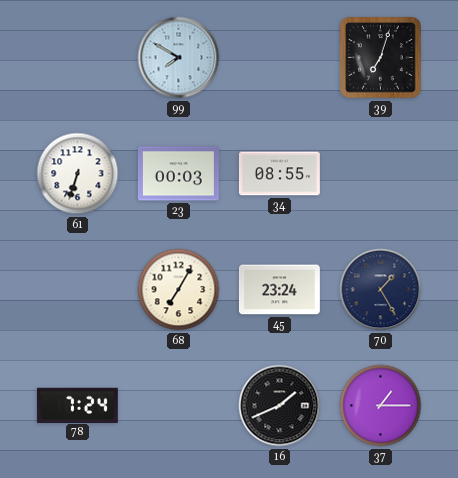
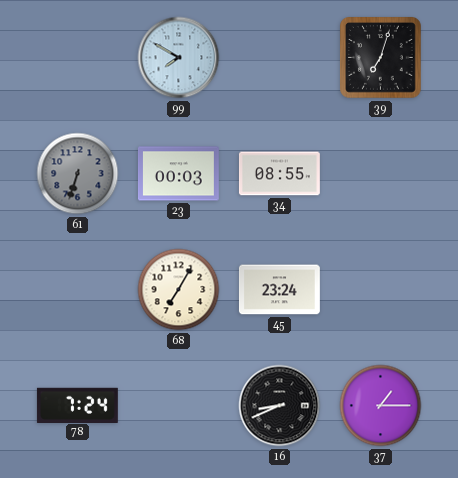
61 dial: white -> grey (78, 174)
70: 1:25 -> none (381, 290)
16: 1:41 -> 8:41 (280, 406)
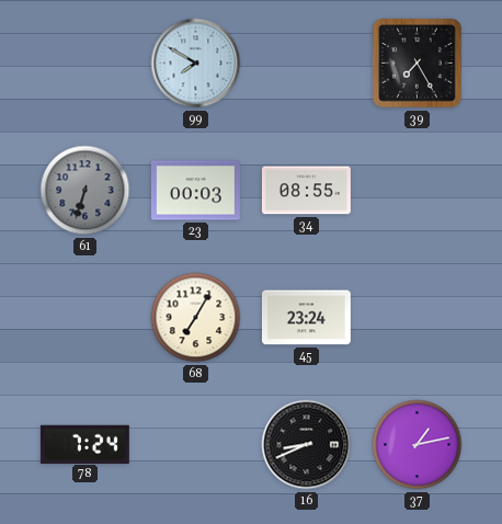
39: 7:03 -> 7:25 (418, 64)
37: 1:15 -> 1:13 (418, 445)
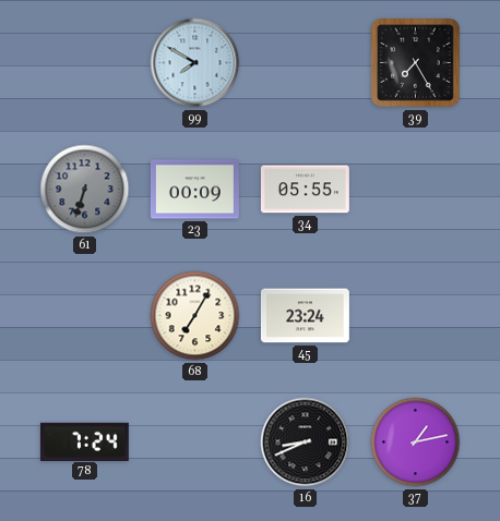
23: 00:03 -> 00:09 (194, 190)
34: 08:55 -> 05:55 (305, 190)
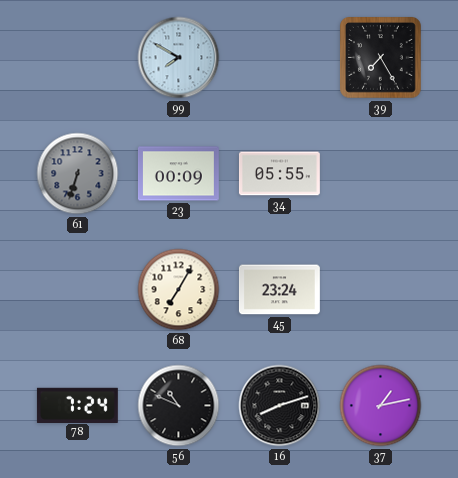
56: none -> 10:49 (179, 406)
16: 8:41 -> 8:12 (280, 406)
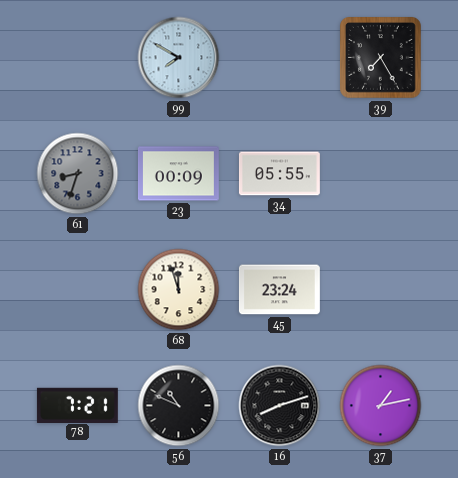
61: 6:33 -> 8:33 (78, 174)
68: 7:05 -> 11:57 (179, 290)
78: 7:24 -> 7:21 (77, 405)
